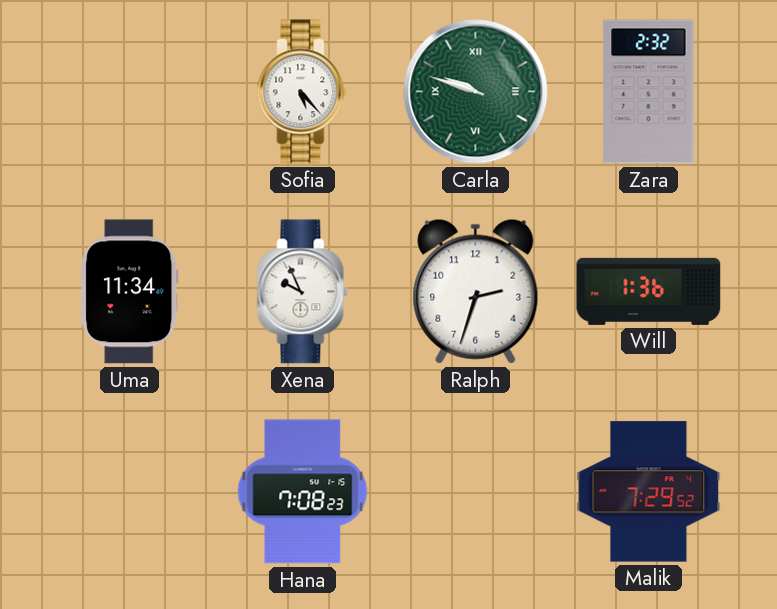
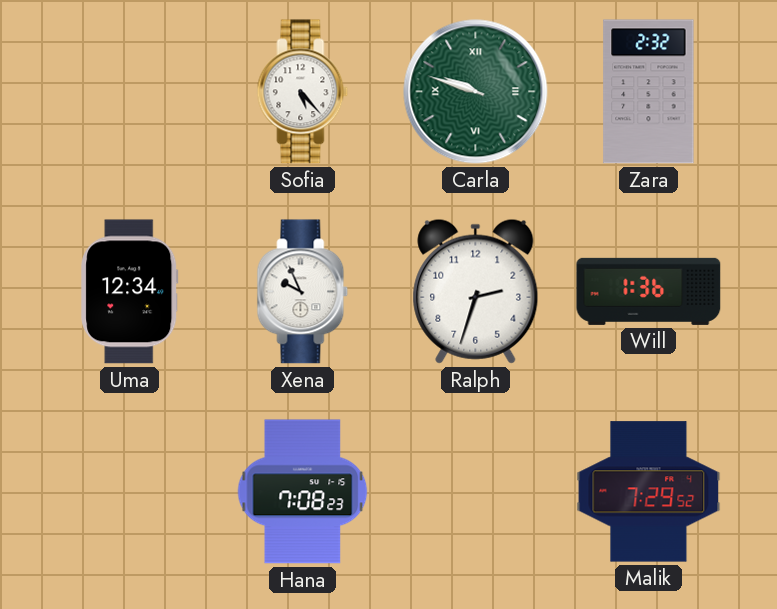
Uma: 11:34 -> 12:34 (130, 292)
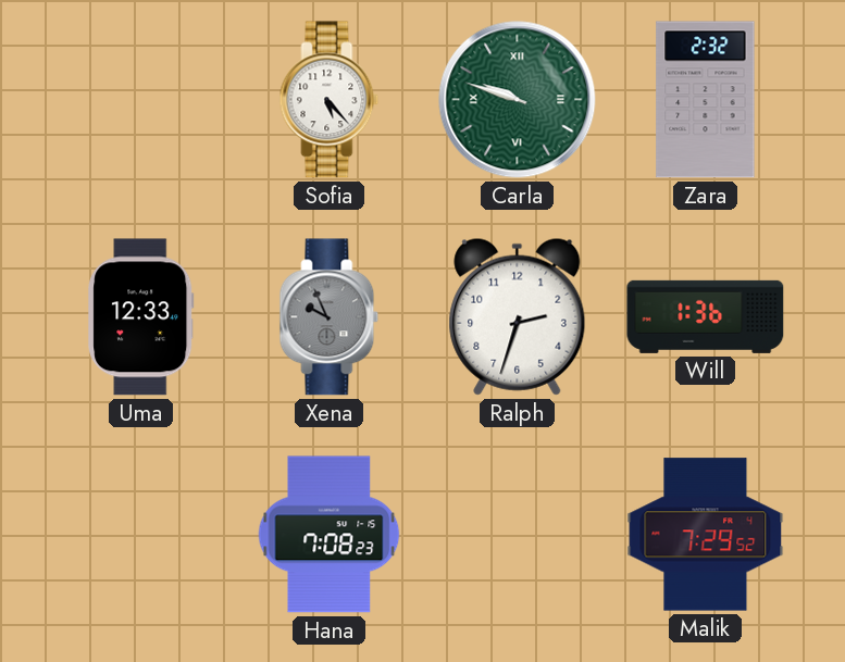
Uma: 12:34 -> 12:33 (141, 317)
Xena dial: white -> grey (330, 317)
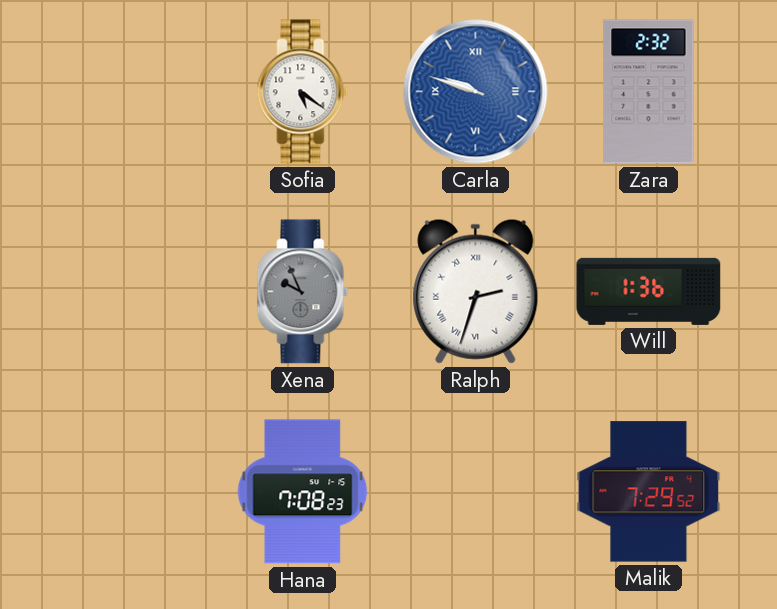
Sofia: 5:23 -> 5:21 (303, 92)
Carla dial: green -> blue (476, 92)
Uma: 12:33 -> none (141, 317)
Ralph numerals: Arabic -> Roman (476, 291)
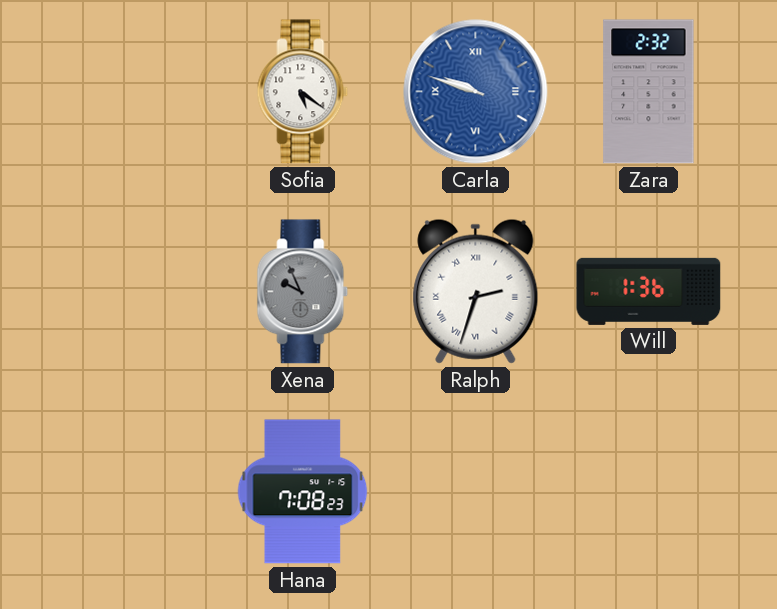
Malik: 7:29 -> none (649, 492)
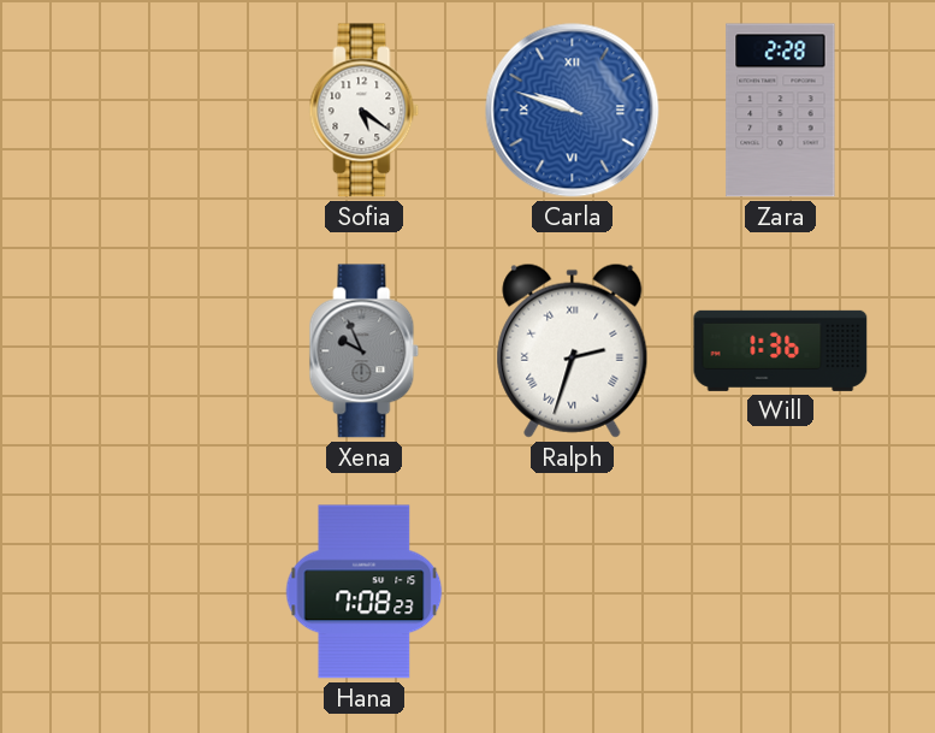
Zara: 2:32 -> 2:28 (781, 111)
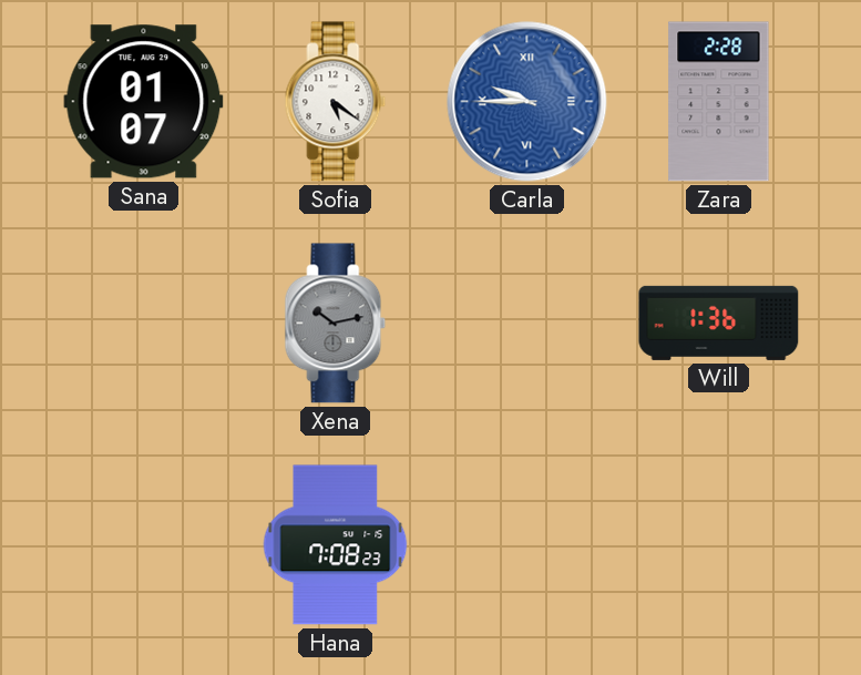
Sana: none -> 01:07 (144, 102)
Carla: 9:48 -> 9:45 (527, 102)
Xena: 9:56 -> 10:13 (336, 324)
Ralph: 2:33 -> none (573, 350)
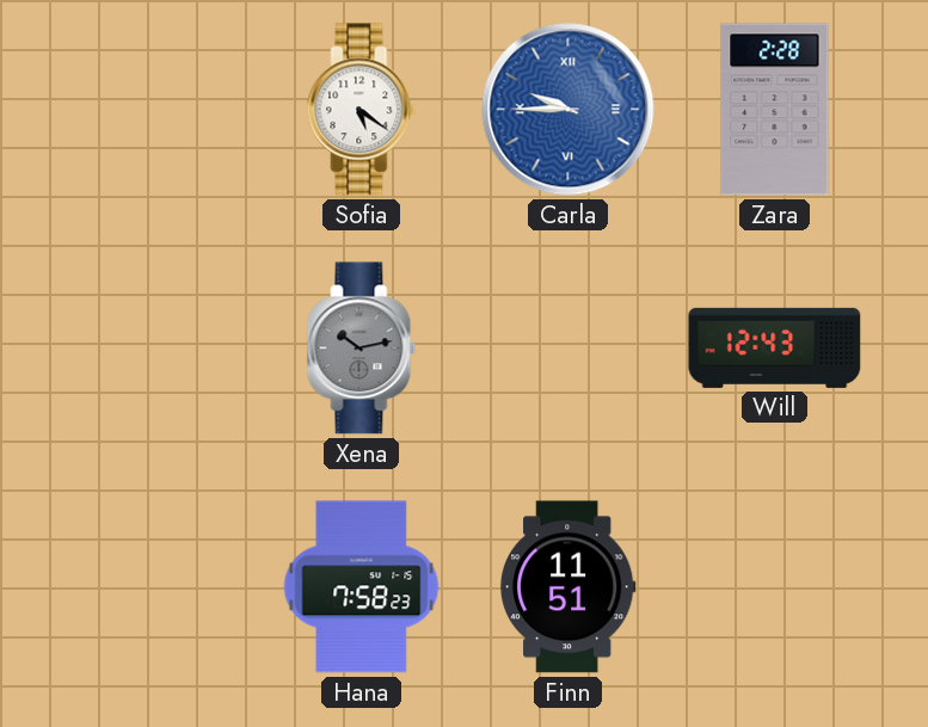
Sana: 01:07 -> none (144, 102)
Will: 1:36 -> 12:43 (775, 347)
Hana: 7:08 -> 7:58 (362, 587)
Finn: none -> 11:51 (569, 587)
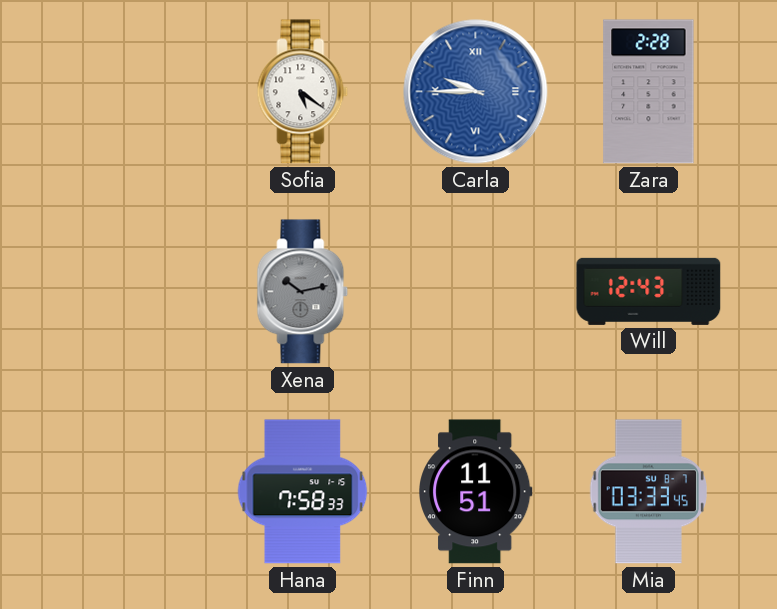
Hana: 7:58:23 -> 7:58:33 (303, 492)
Mia: none -> 03:33 (648, 492)
